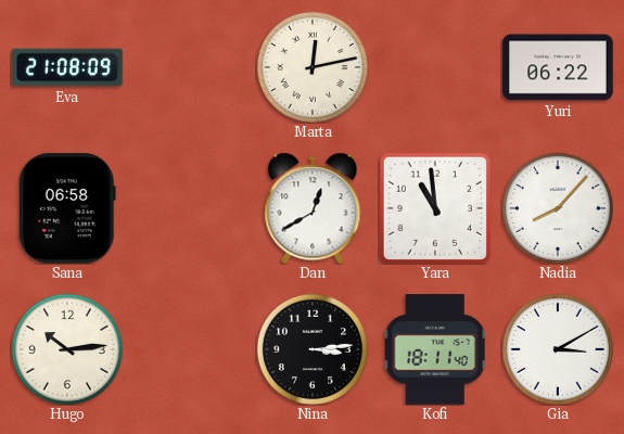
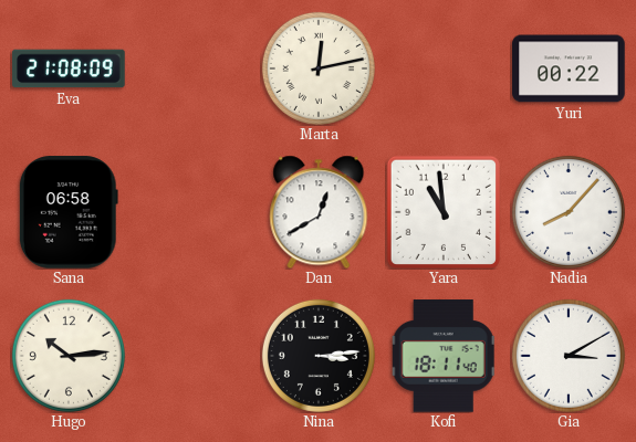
Yuri: 06:22 -> 00:22 (569, 69)
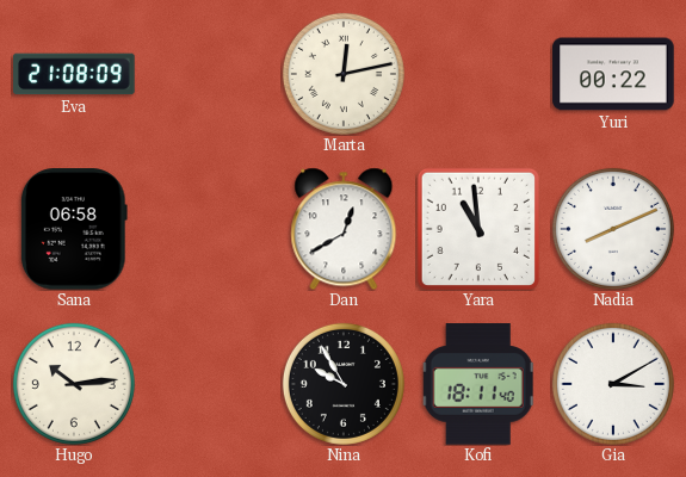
Nadia: 8:07 -> 8:11 (613, 229)
Nina: 3:14 -> 9:55 (344, 384)
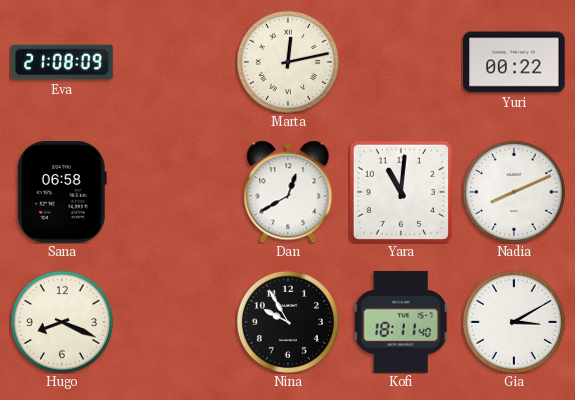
Yara: 10:59 -> 11:01 (401, 192)
Hugo: 10:14 -> 8:19 (62, 322)
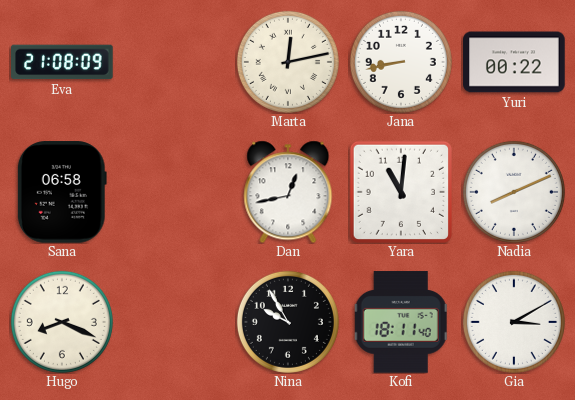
Jana: none -> 8:43 (401, 62)
Dan: 12:40 -> 12:43 (288, 192)
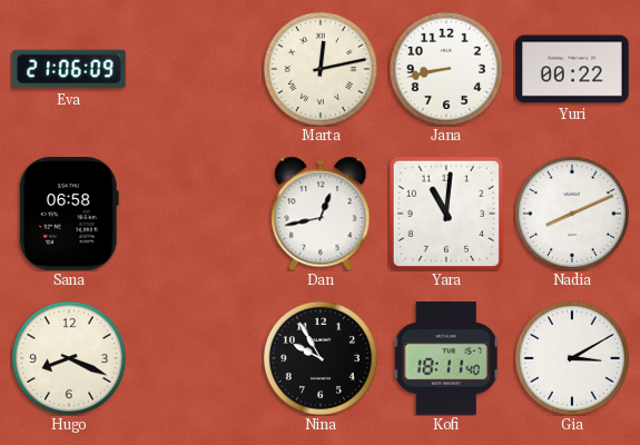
Eva: 21:08 -> 21:06 (69, 69)
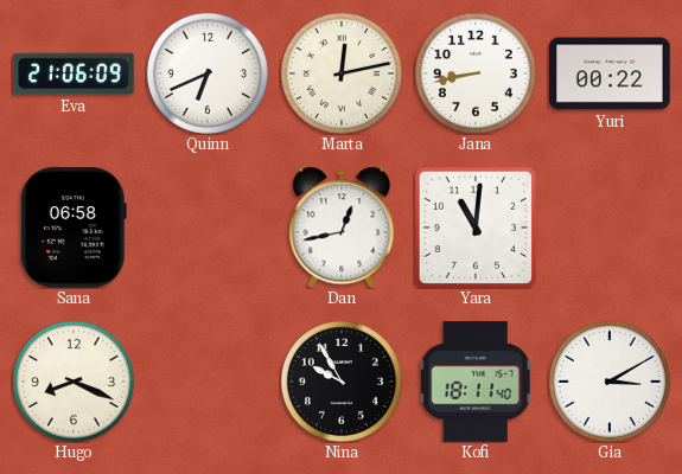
Quinn: none -> 6:41 (208, 73)
Nadia: 8:11 -> none (572, 214)
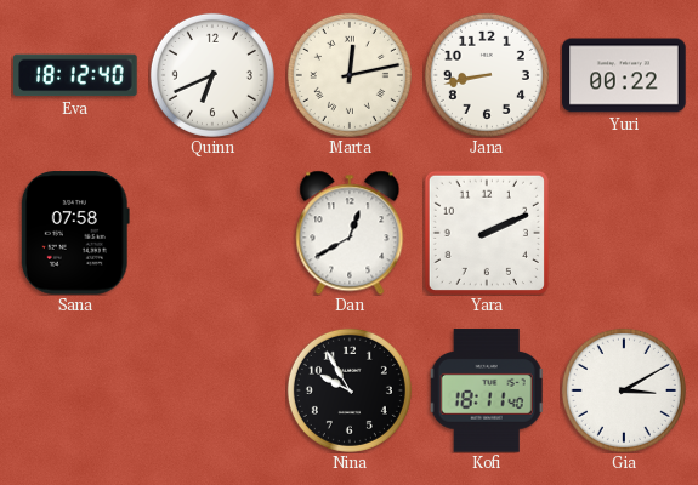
Eva: 21:06 -> 18:12 (75, 75)
Sana: 06:58 -> 07:58 (75, 233)
Dan: 12:43 -> 12:40 (350, 233)
Yara: 11:01 -> 2:11 (487, 233)
Hugo: 8:19 -> none (74, 382)
